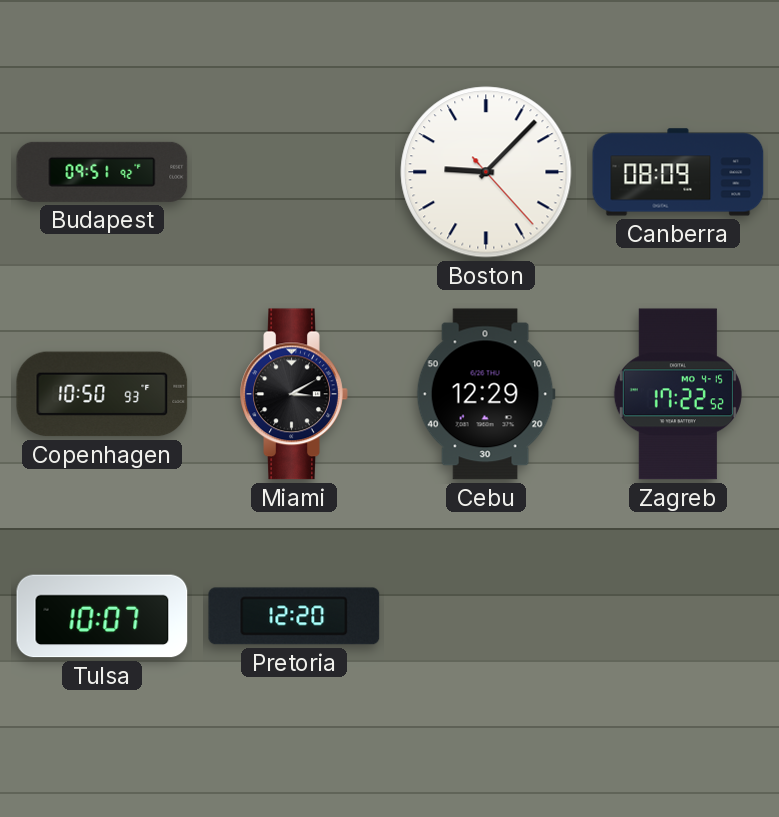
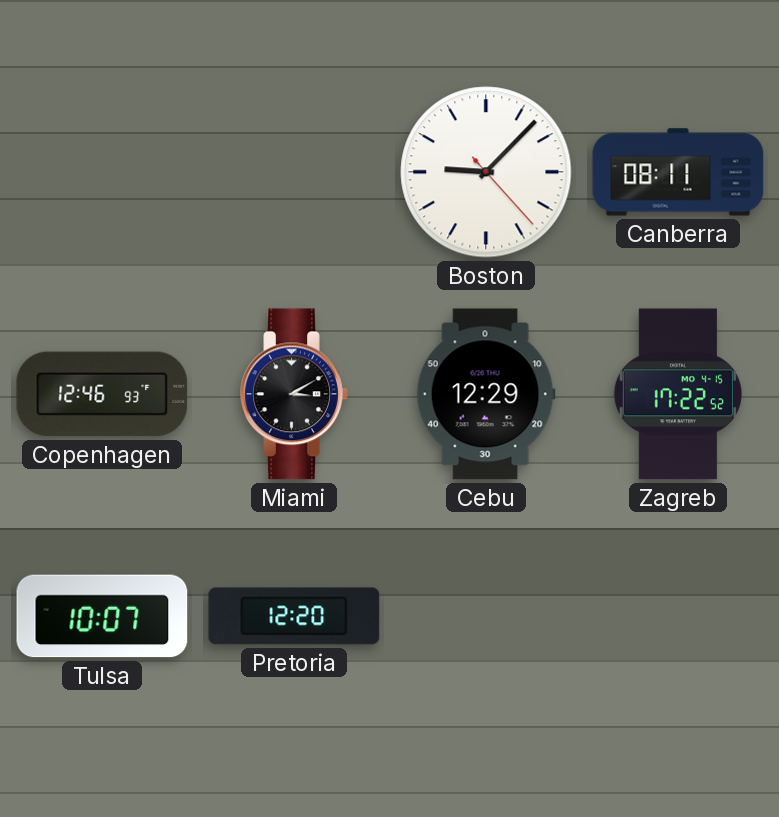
Budapest: 09:51 -> none (102, 172)
Canberra: 08:09 -> 08:11 (678, 172)
Copenhagen: 10:50 -> 12:46 (102, 394)
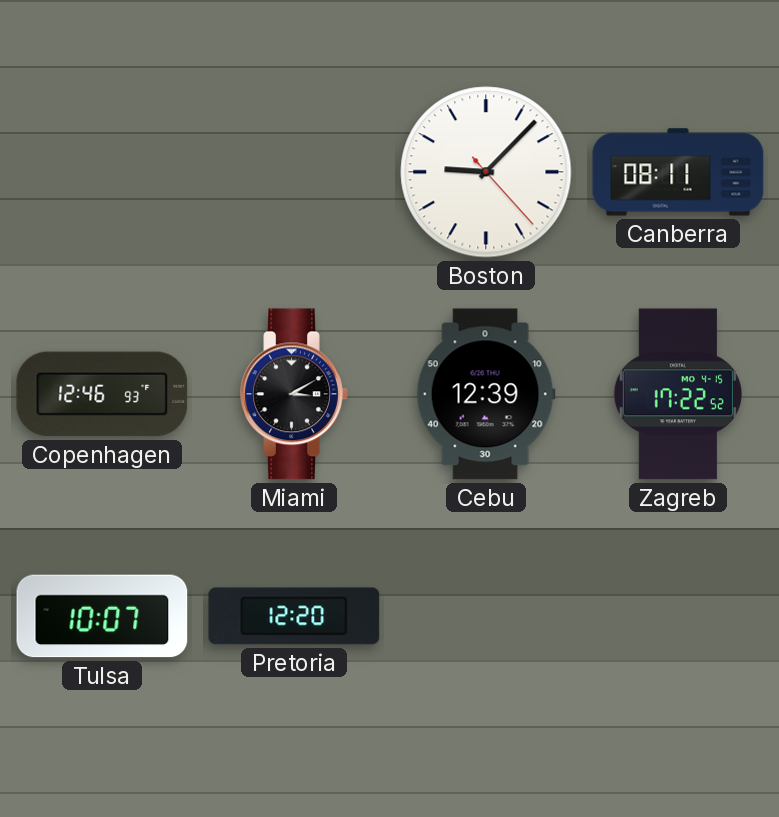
Cebu: 12:29 -> 12:39 (486, 394)
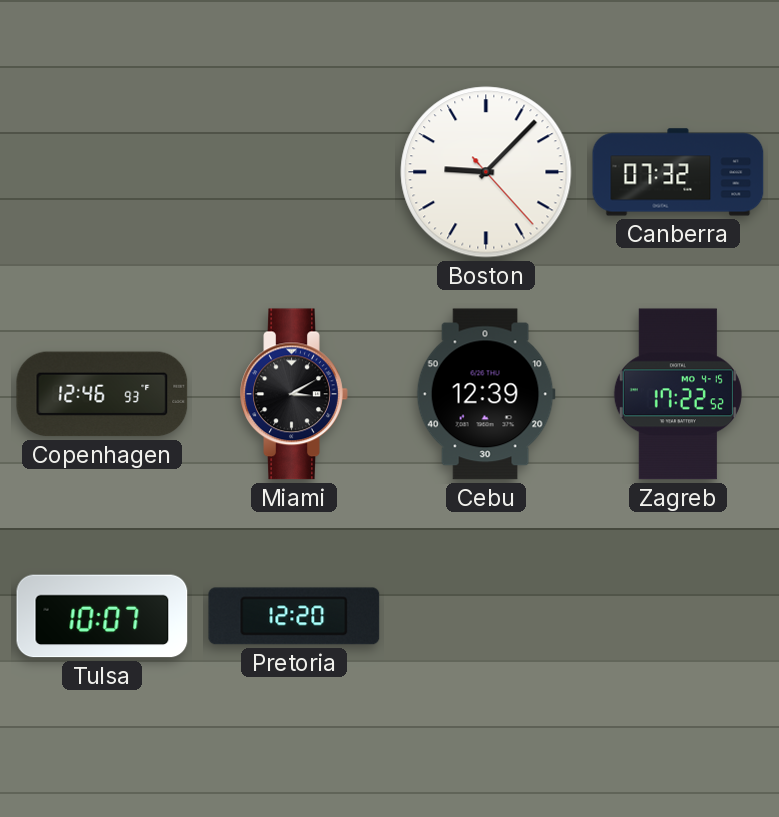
Canberra: 08:11 -> 07:32 (678, 172)
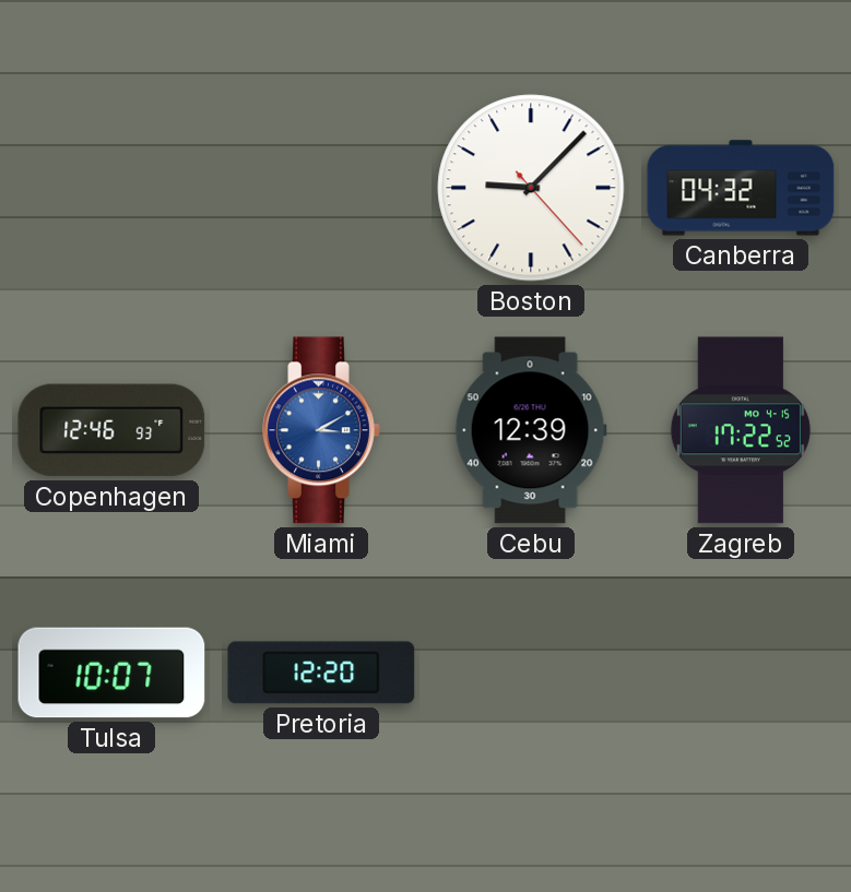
Canberra: 07:32 -> 04:32 (741, 188)
Miami dial: black -> blue (321, 430)
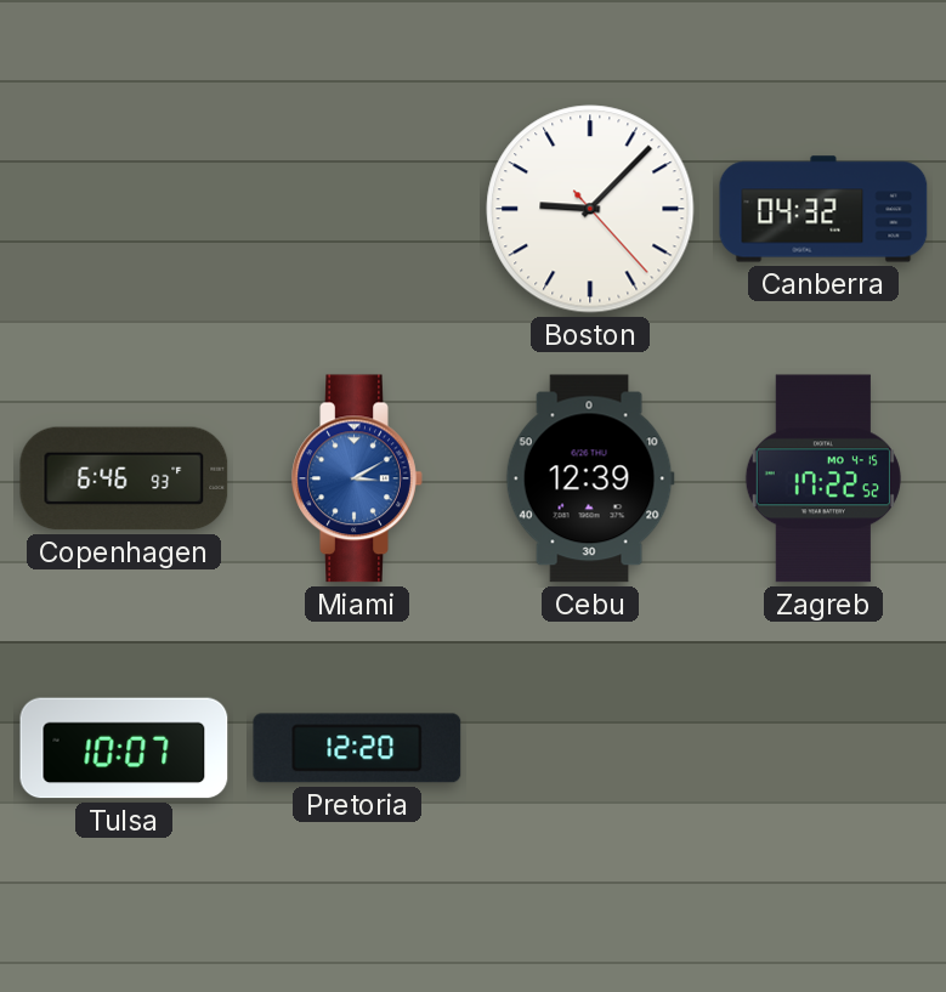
Copenhagen: 12:46 -> 6:46 (124, 478)
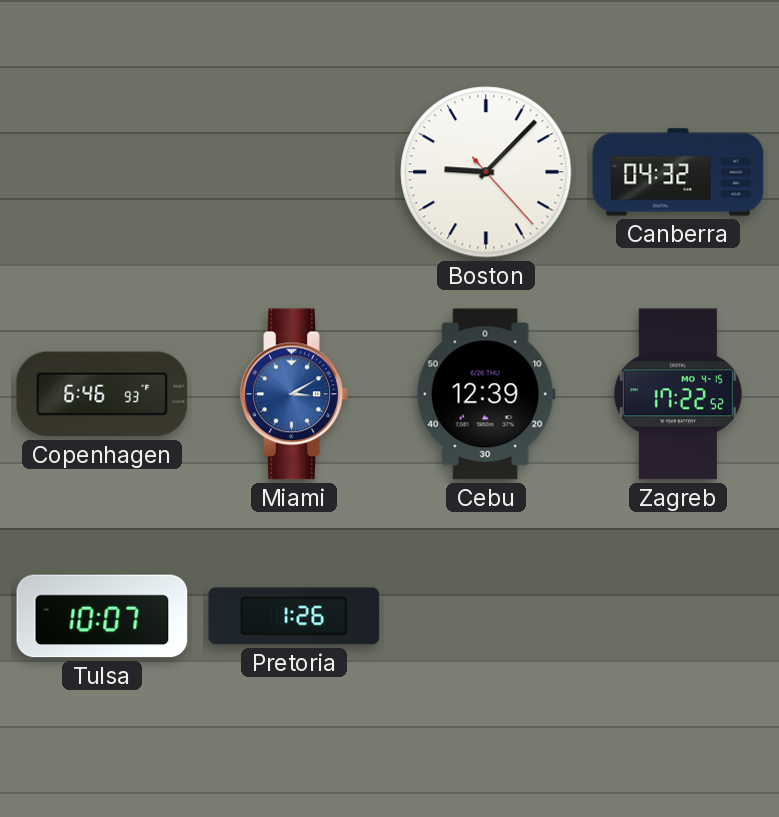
Pretoria: 12:20 -> 1:26 (294, 616)
